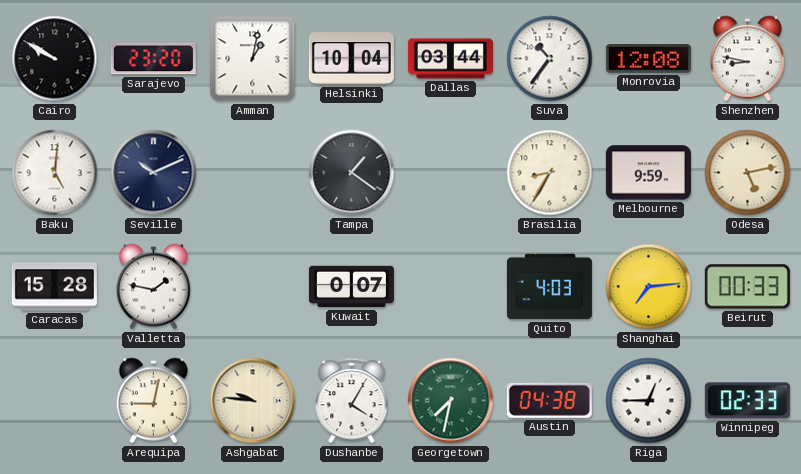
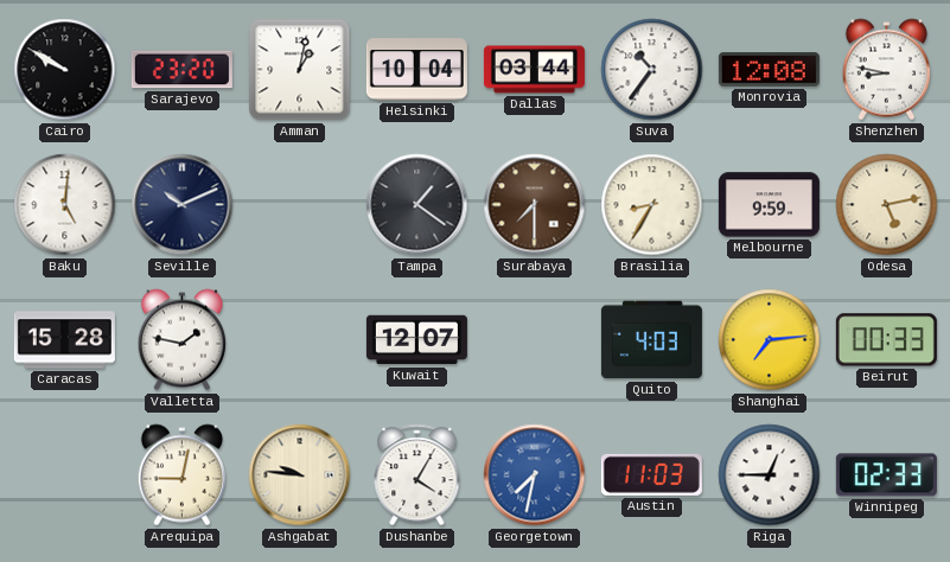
Surabaya: none -> 7:30 (535, 205)
Kuwait: 0:07 -> 12:07 (416, 340)
Georgetown dial: green -> blue (535, 475)
Austin: 04:38 -> 11:03 (651, 474)
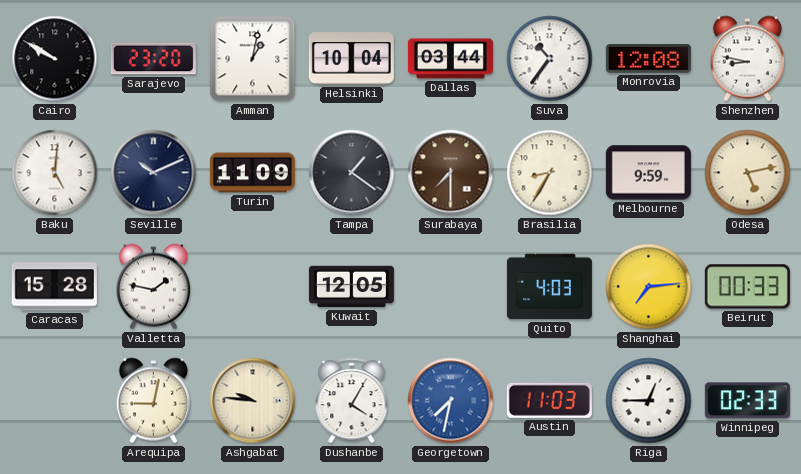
Turin: none -> 11:09 (252, 173)
Kuwait: 12:07 -> 12:05 (351, 287)
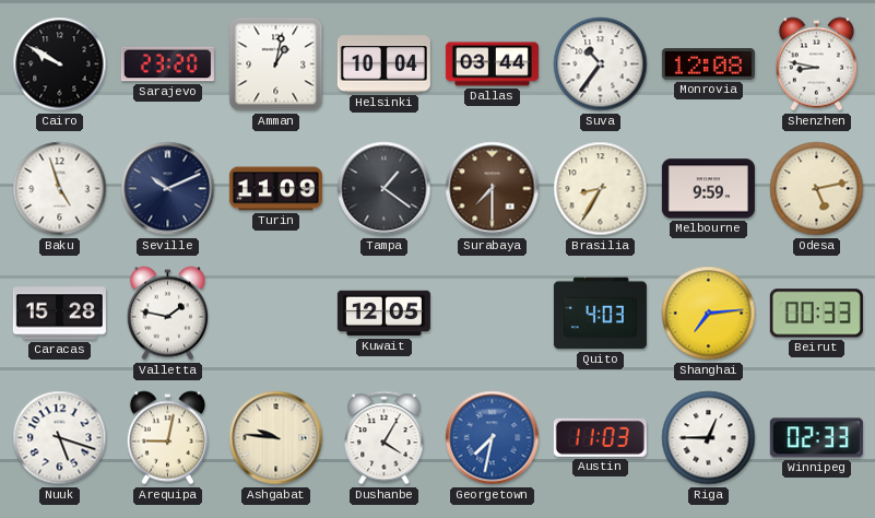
Baku: 5:01 -> 4:57 (60, 189)
Nuuk: none -> 5:18 (60, 438)
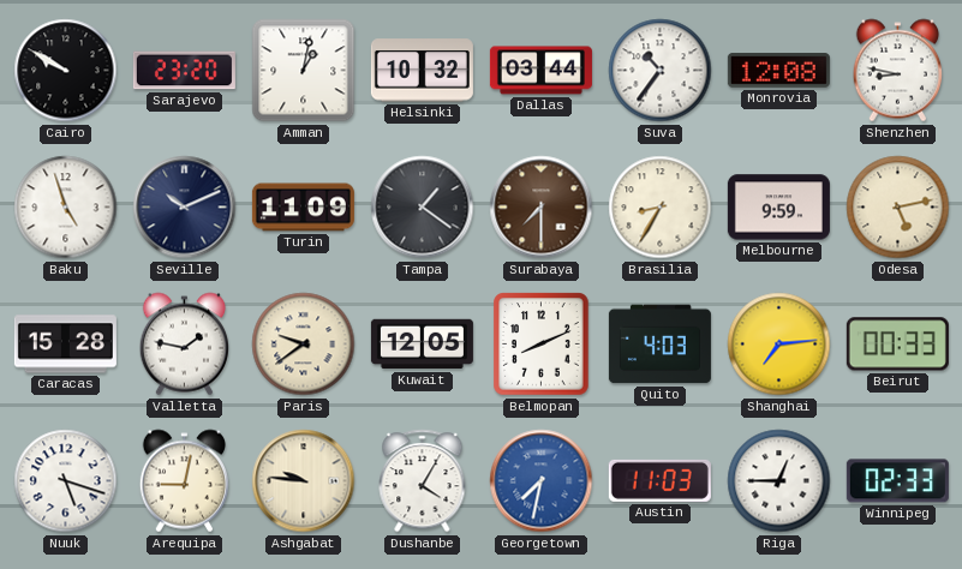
Helsinki: 10:04 -> 10:32 (422, 71)
Paris: none -> 9:39 (304, 345)
Belmopan: none -> 8:11 (542, 345)
